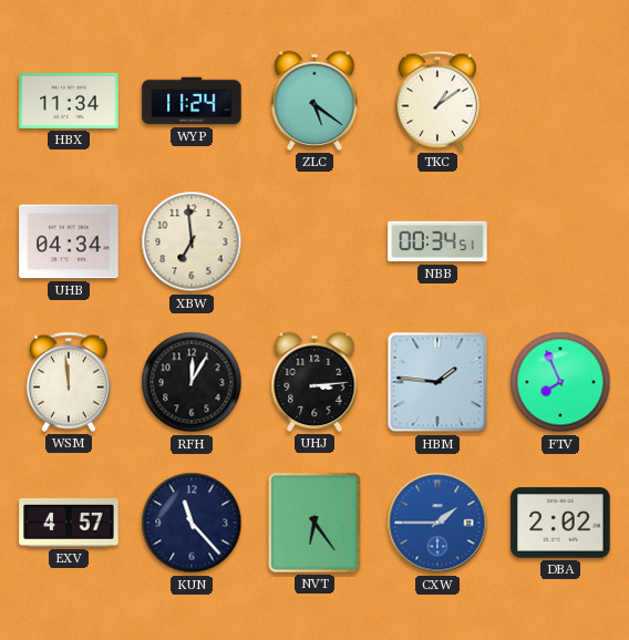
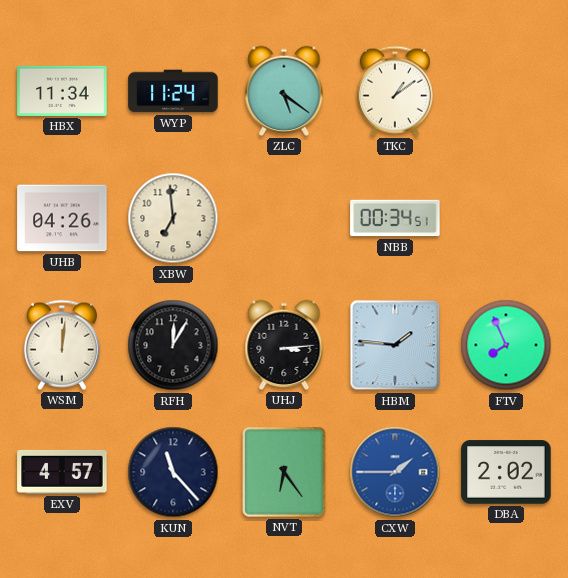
UHB: 04:34 -> 04:26 (62, 218)
WSM: 11:59 -> 12:01 (62, 345)
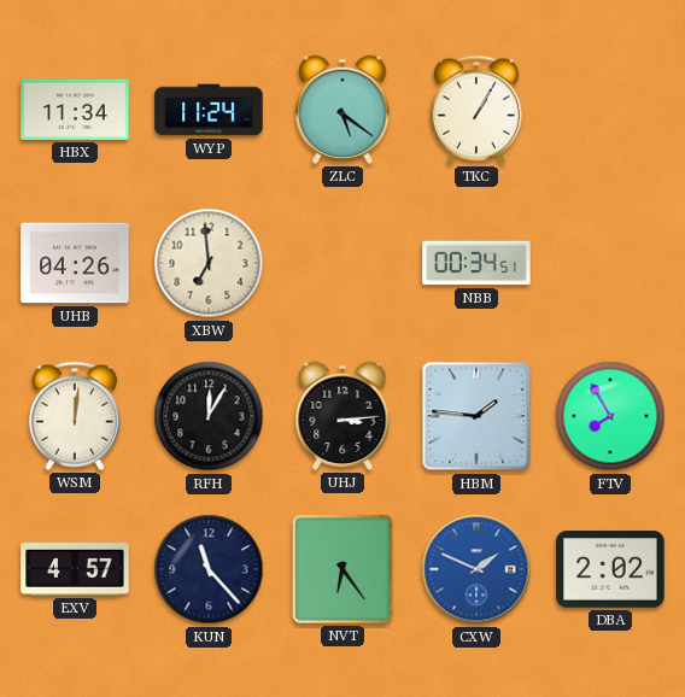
TKC: 1:09 -> 1:05 (476, 110)
FTV: 7:56 -> 7:55 (610, 416)
CXW: 1:45 -> 1:49 (476, 569)
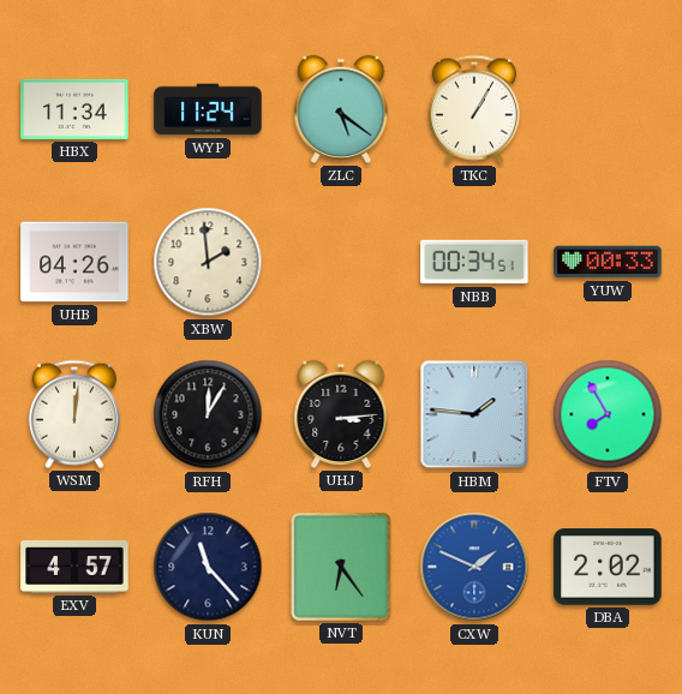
XBW: 6:59 -> 1:59 (208, 262)
YUW: none -> 00:33 (608, 262)
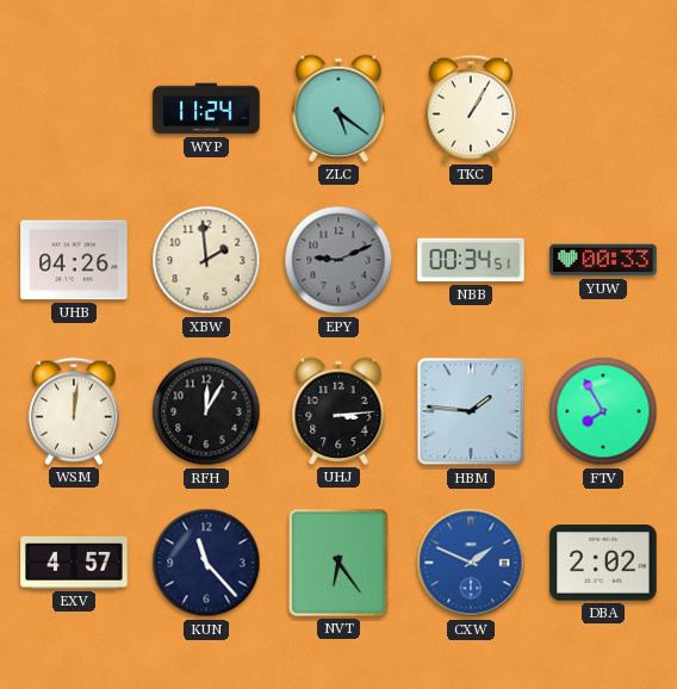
HBX: 11:34 -> none (74, 109)
EPY: none -> 9:11 (338, 260)
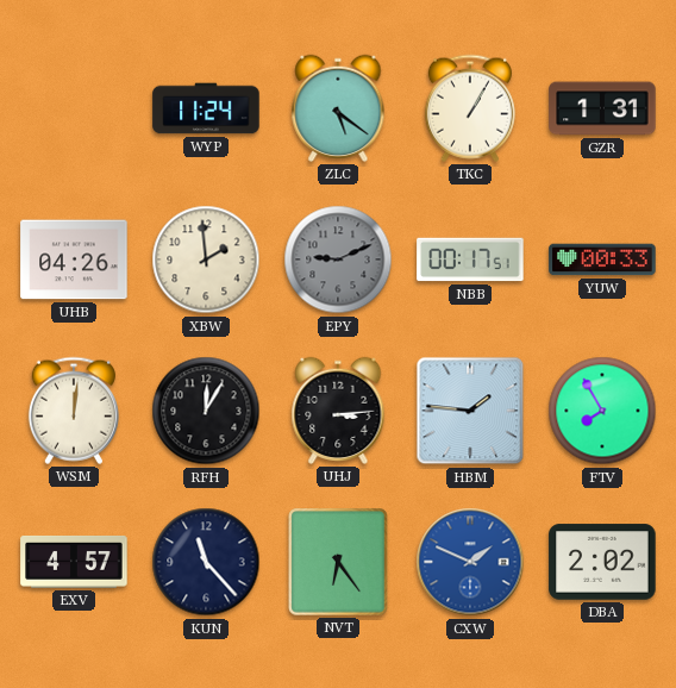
GZR: none -> 1:31 (602, 108)
NBB: 00:34 -> 00:17 (470, 259)
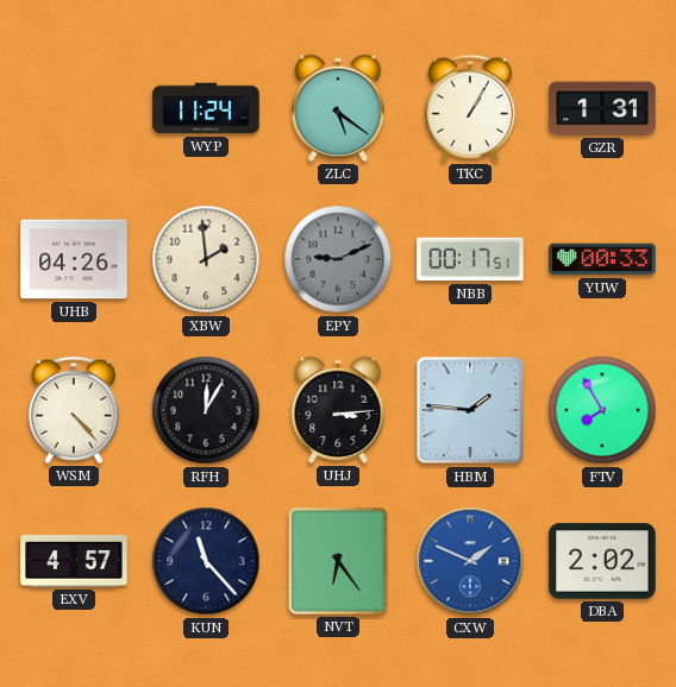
WSM: 12:01 -> 4:23 (74, 410)
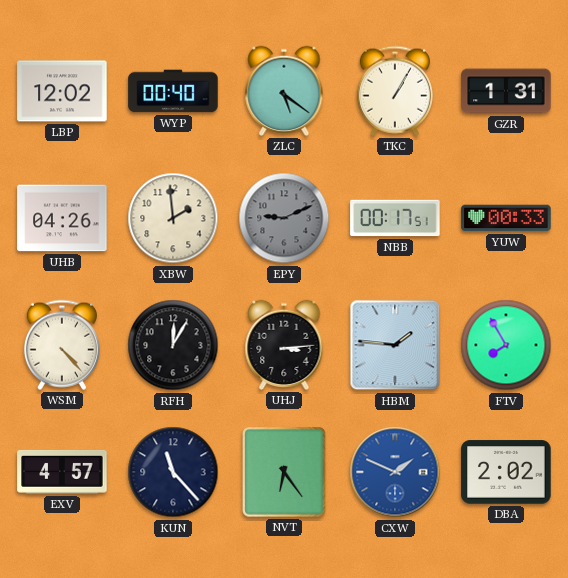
LBP: none -> 12:02 (62, 91)
WYP: 11:24 -> 00:40 (173, 91)
